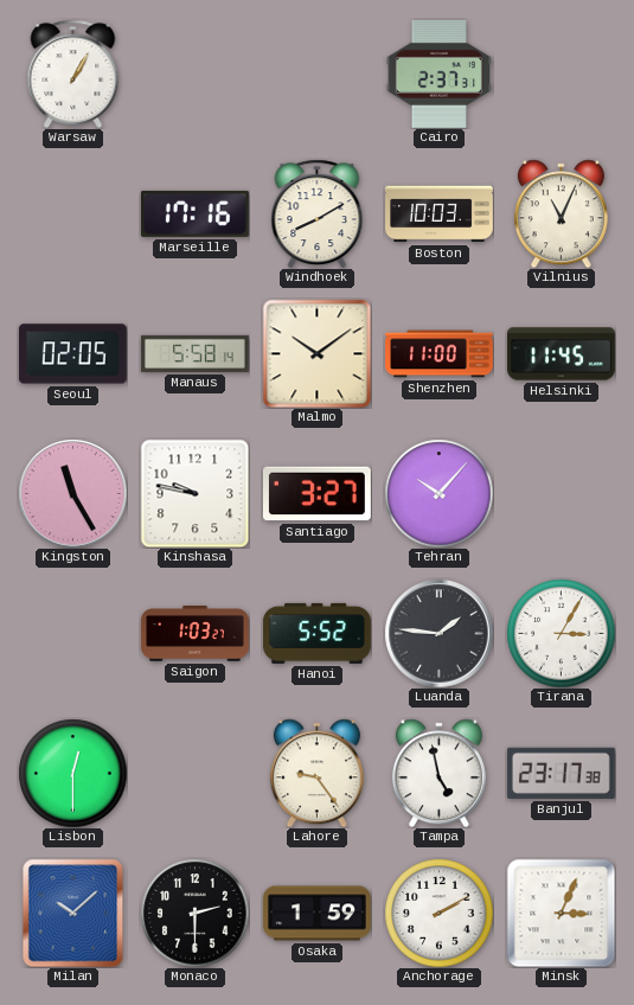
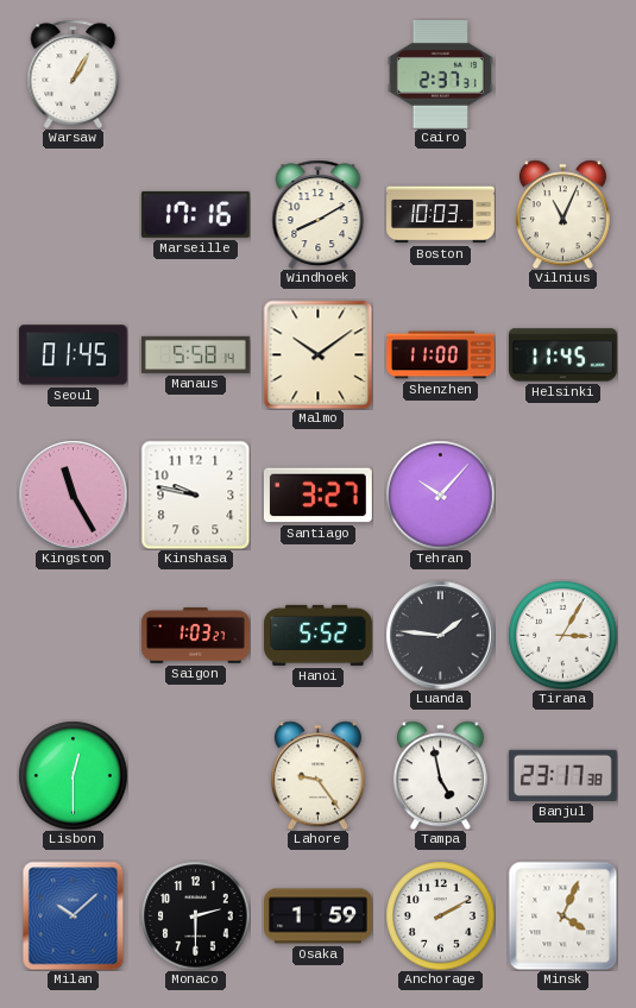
Seoul: 02:05 -> 01:45 (73, 355)
Minsk: 3:04 -> 4:04 (562, 915)
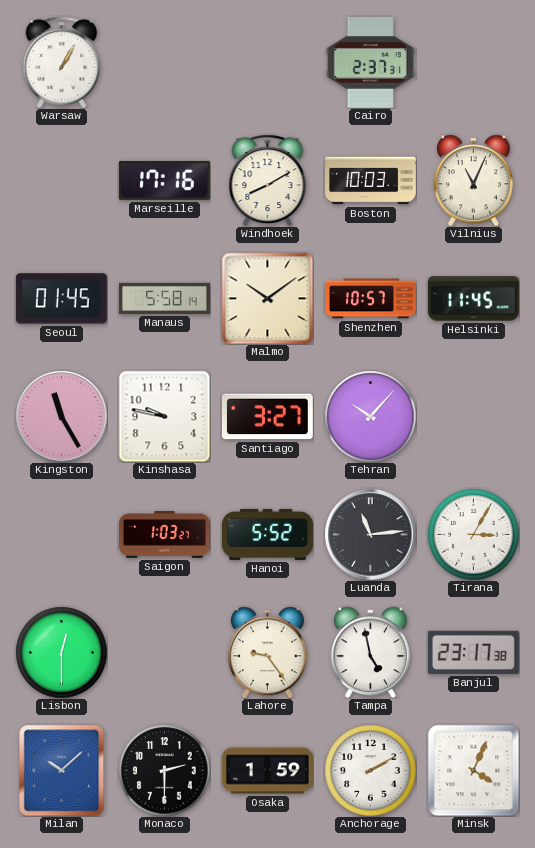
Shenzhen: 11:00 -> 10:57 (371, 299)
Luanda: 1:46 -> 11:14 (370, 534)
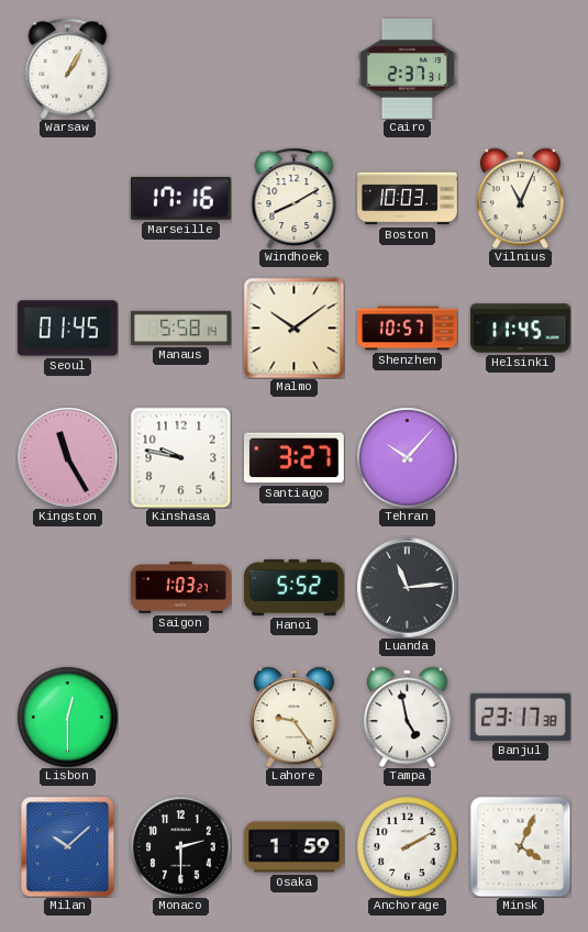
Tirana: 3:05 -> none (473, 534)
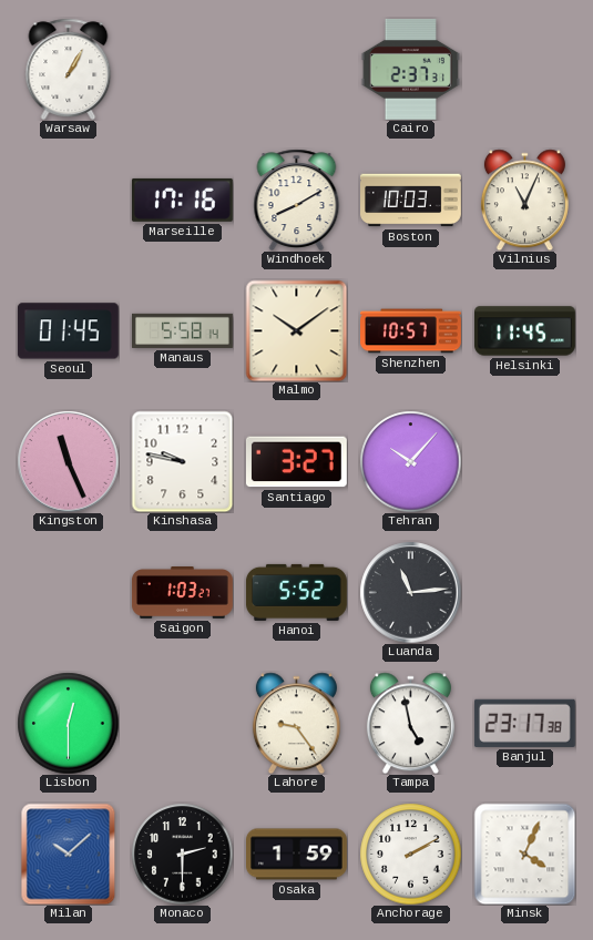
Kingston: 11:25 -> 11:26 (68, 461)
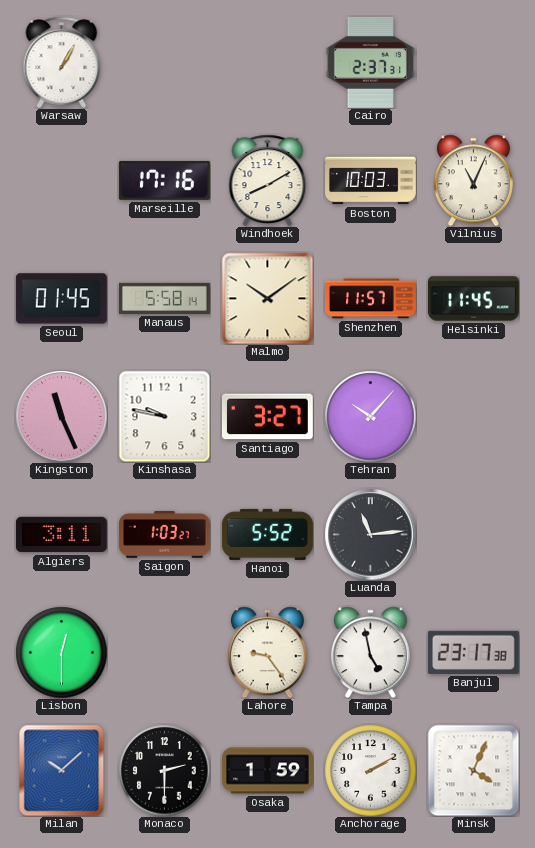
Shenzhen: 10:57 -> 11:57 (371, 299)
Algiers: none -> 3:11 (61, 535)
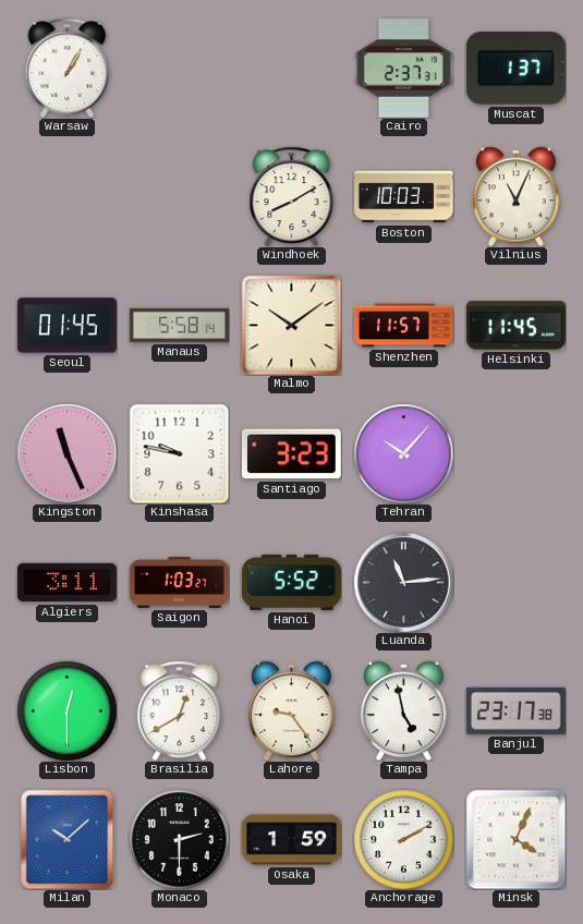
Muscat: none -> 1:37 (515, 69)
Marseille: 17:16 -> none (164, 180)
Santiago: 3:27 -> 3:23 (291, 454)
Brasilia: none -> 12:40 (180, 710)
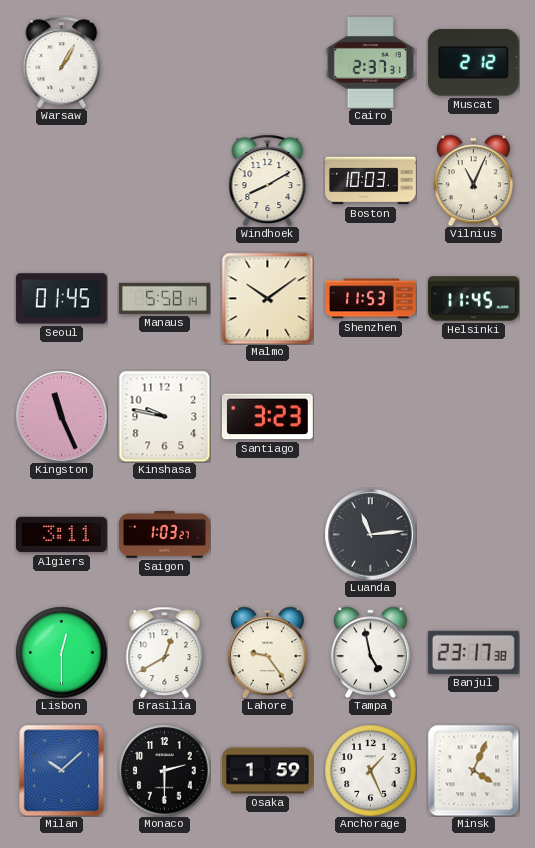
Muscat: 1:37 -> 2:12 (473, 63)
Shenzhen: 11:57 -> 11:53 (371, 299)
Tehran: 10:07 -> none (403, 453)
Hanoi: 5:52 -> none (291, 582)
Anchorage: 2:10 -> 1:26 (370, 770)
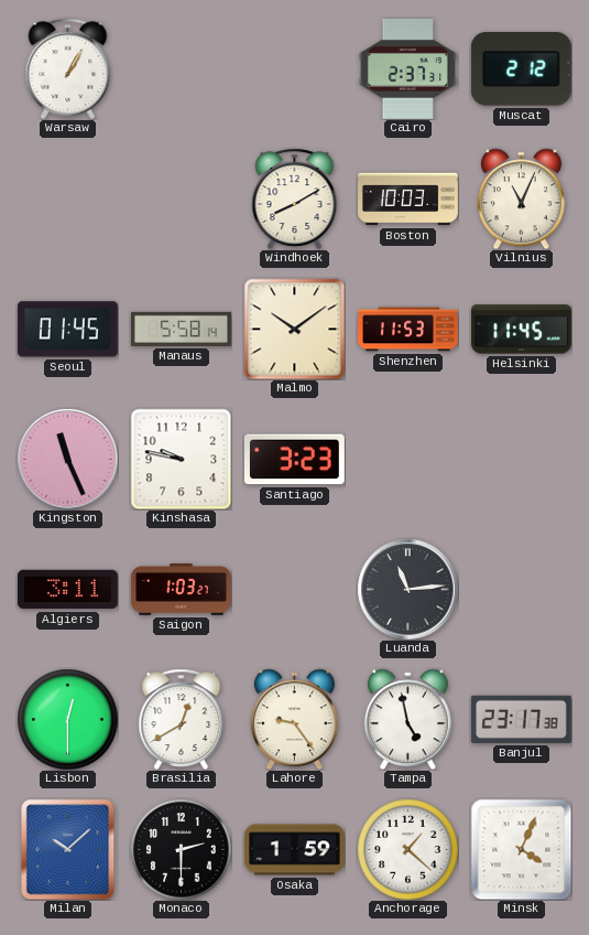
Anchorage: 1:26 -> 1:22 (407, 849)
